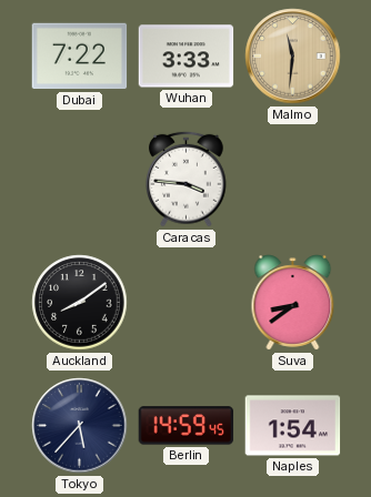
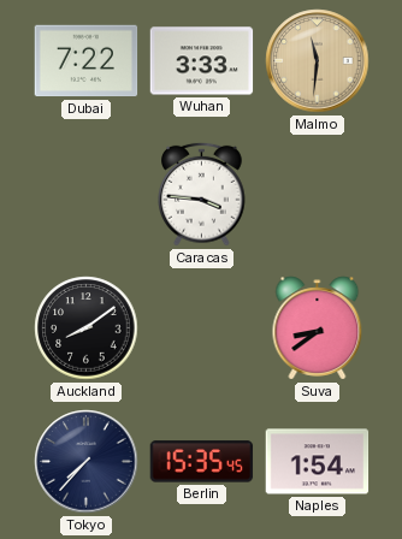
Tokyo: 5:37 -> 7:37 (87, 462)
Berlin: 14:59 -> 15:35 (202, 462)
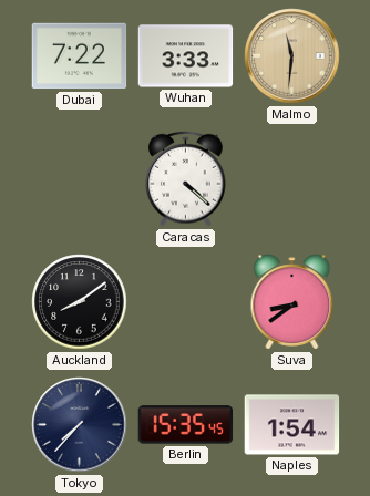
Caracas: 3:46 -> 4:22 (186, 178)
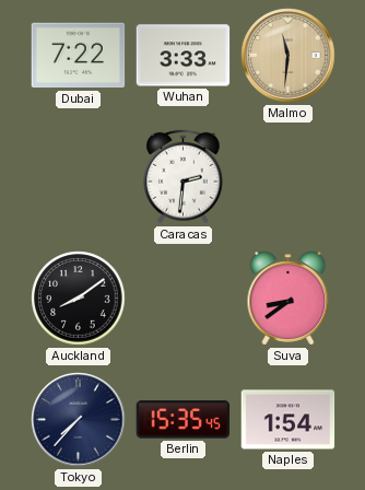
Caracas: 4:22 -> 2:31 (184, 176)
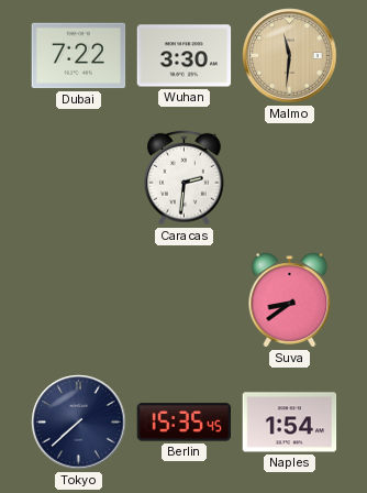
Wuhan: 3:33 -> 3:30 (185, 56)
Auckland: 8:09 -> none (79, 299)
Tokyo: 7:37 -> 7:38 (79, 423)
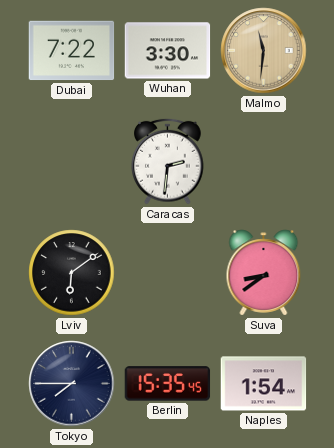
Lviv: none -> 6:09 (72, 273)
Tokyo: 7:38 -> 7:45 (72, 384)
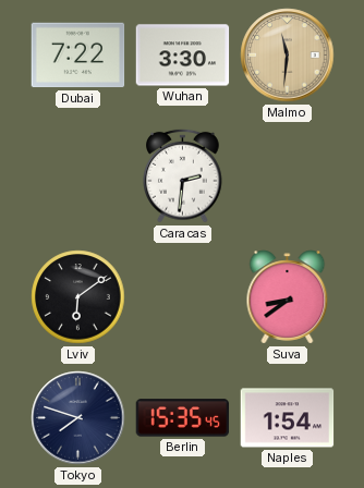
Tokyo: 7:45 -> 7:48 (78, 418)
